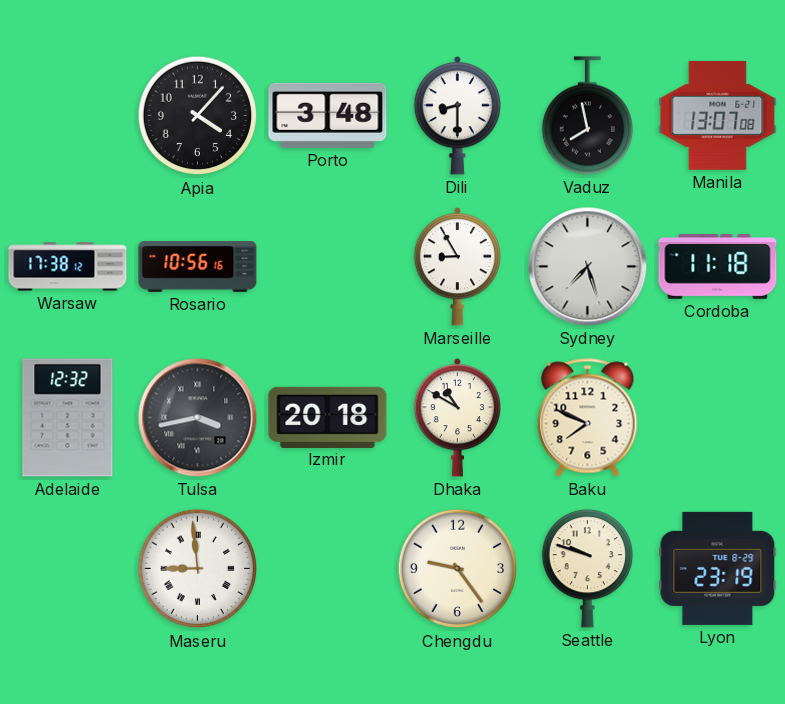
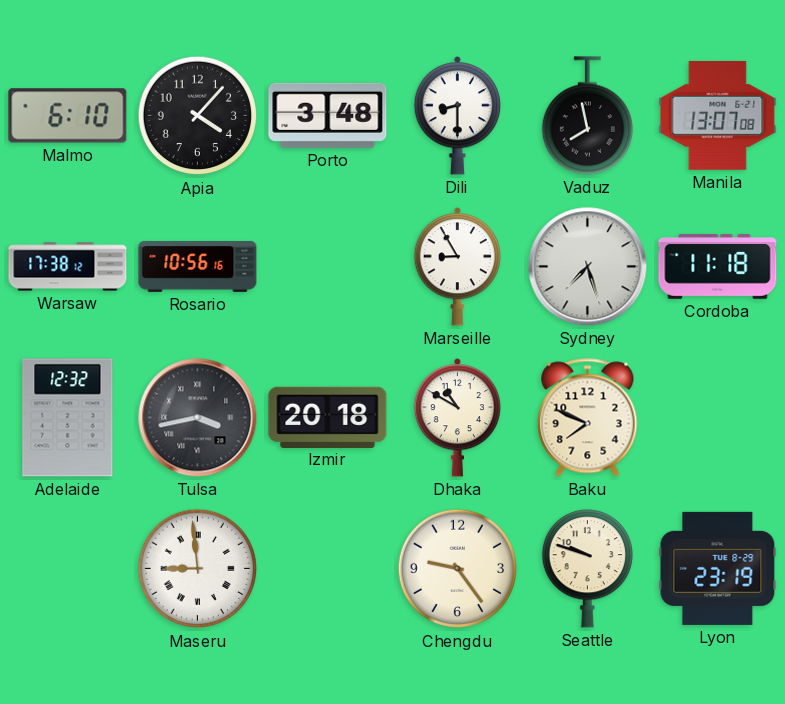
Malmo: none -> 6:10 (68, 116)
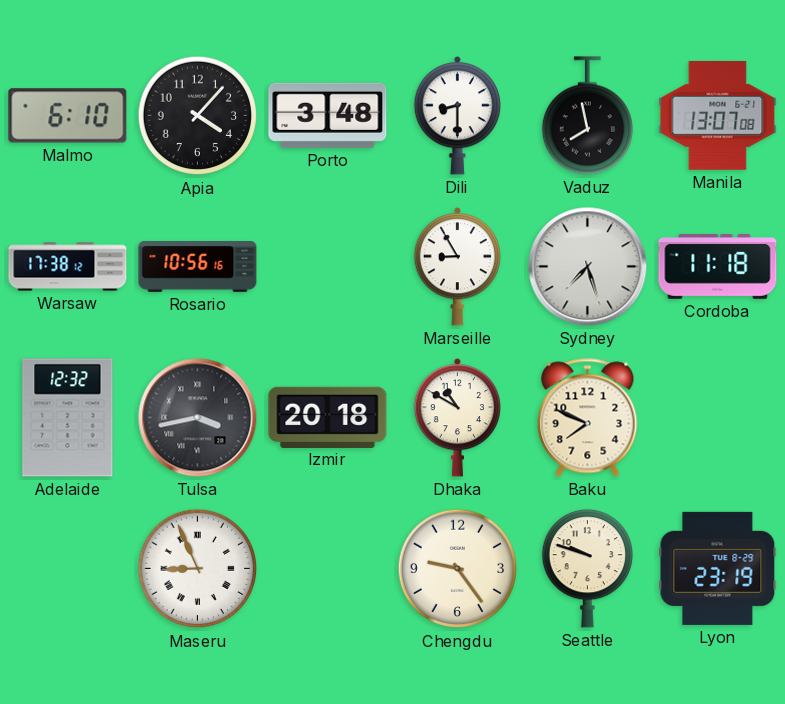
Maseru: 8:59 -> 8:56 (198, 569)
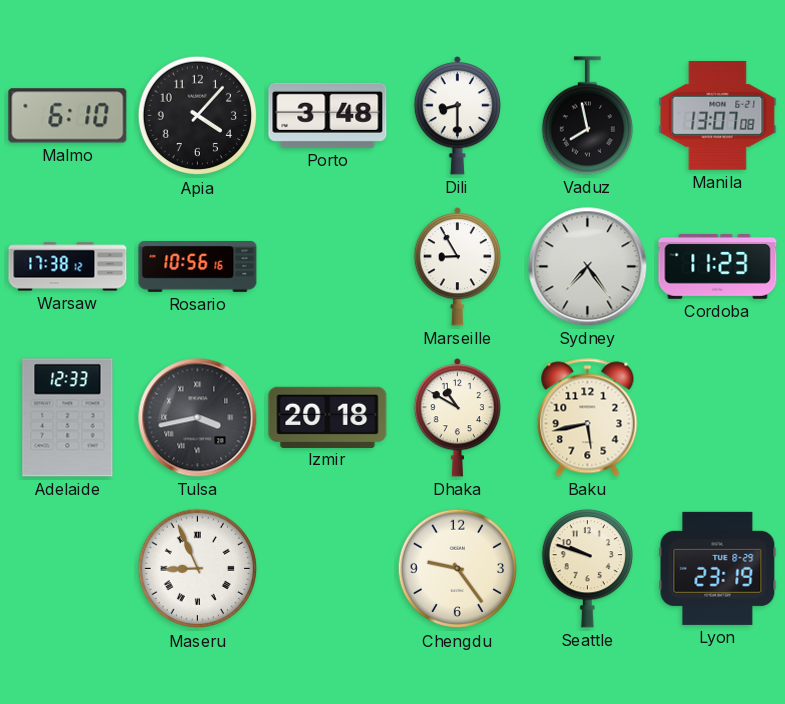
Sydney: 7:27 -> 7:24 (588, 267)
Cordoba: 11:18 -> 11:23 (718, 267)
Adelaide: 12:32 -> 12:33 (68, 418)
Baku: 7:49 -> 5:43 (588, 418)
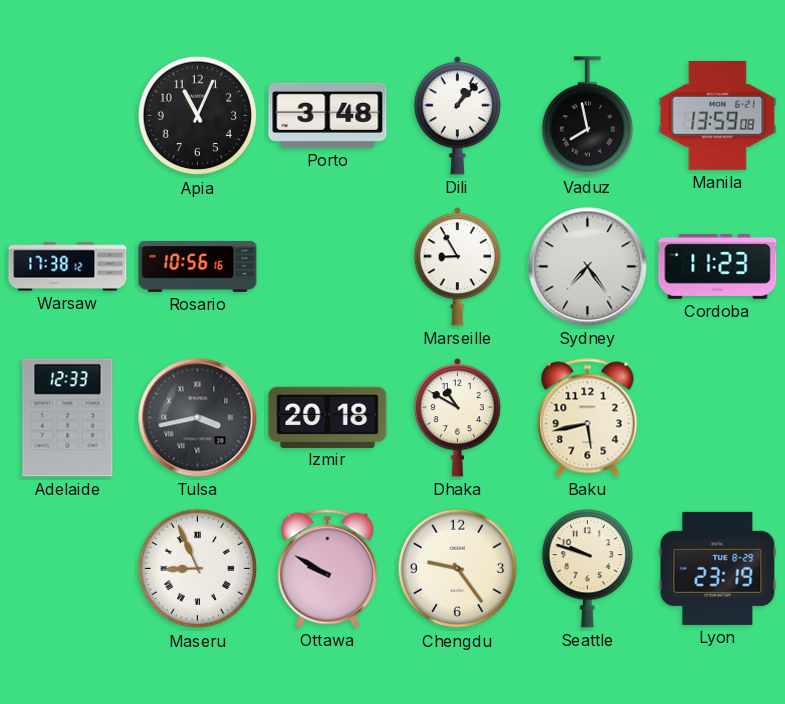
Malmo: 6:10 -> none (68, 116)
Apia: 4:07 -> 11:04 (198, 116)
Dili: 8:30 -> 1:07 (458, 116)
Manila: 13:07 -> 13:59 (718, 115)
Ottawa: none -> 9:50 (328, 569)
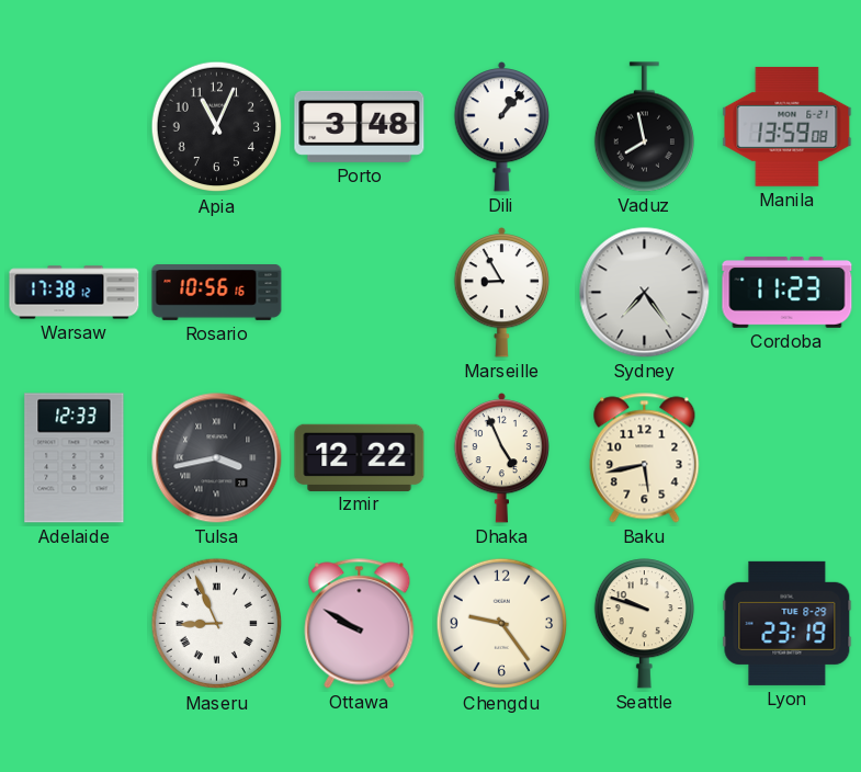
Izmir: 20:18 -> 12:22 (360, 457)
Dhaka: 10:50 -> 4:56 (502, 458)
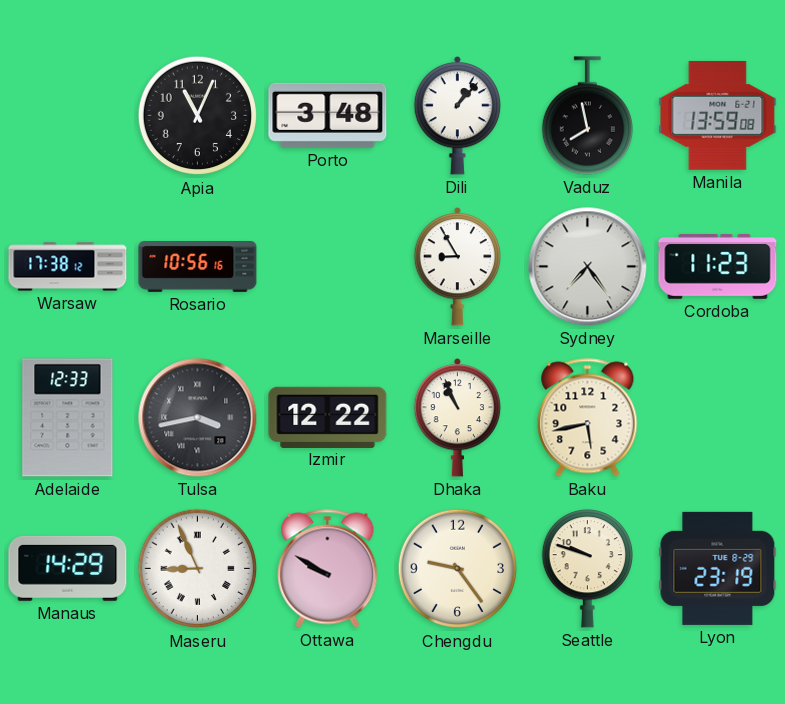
Dhaka: 4:56 -> 10:56 (458, 418)
Manaus: none -> 14:29 (68, 568)
